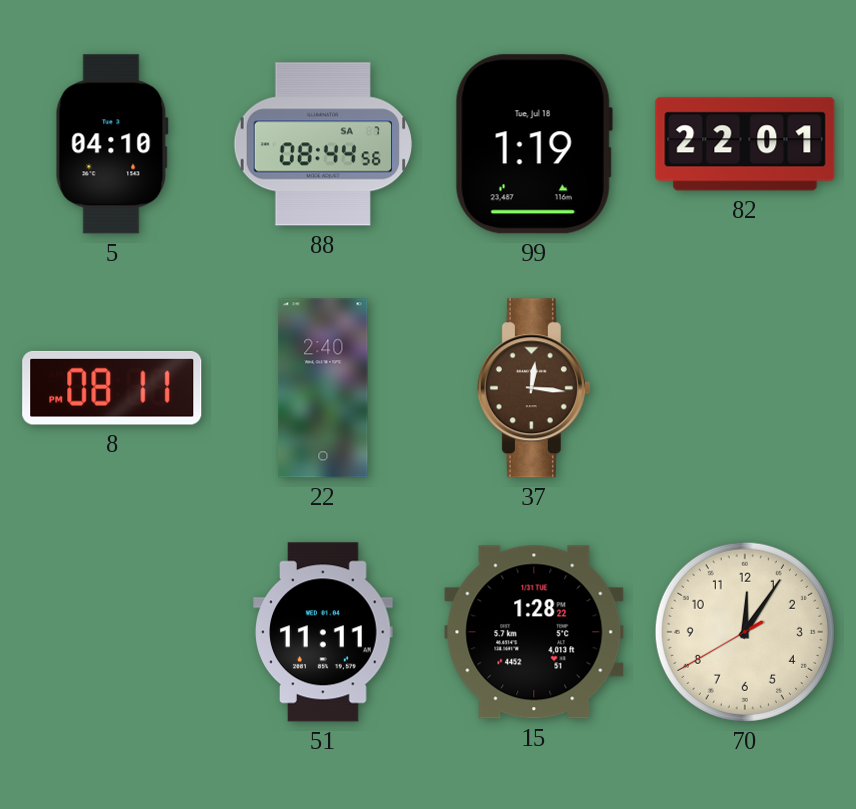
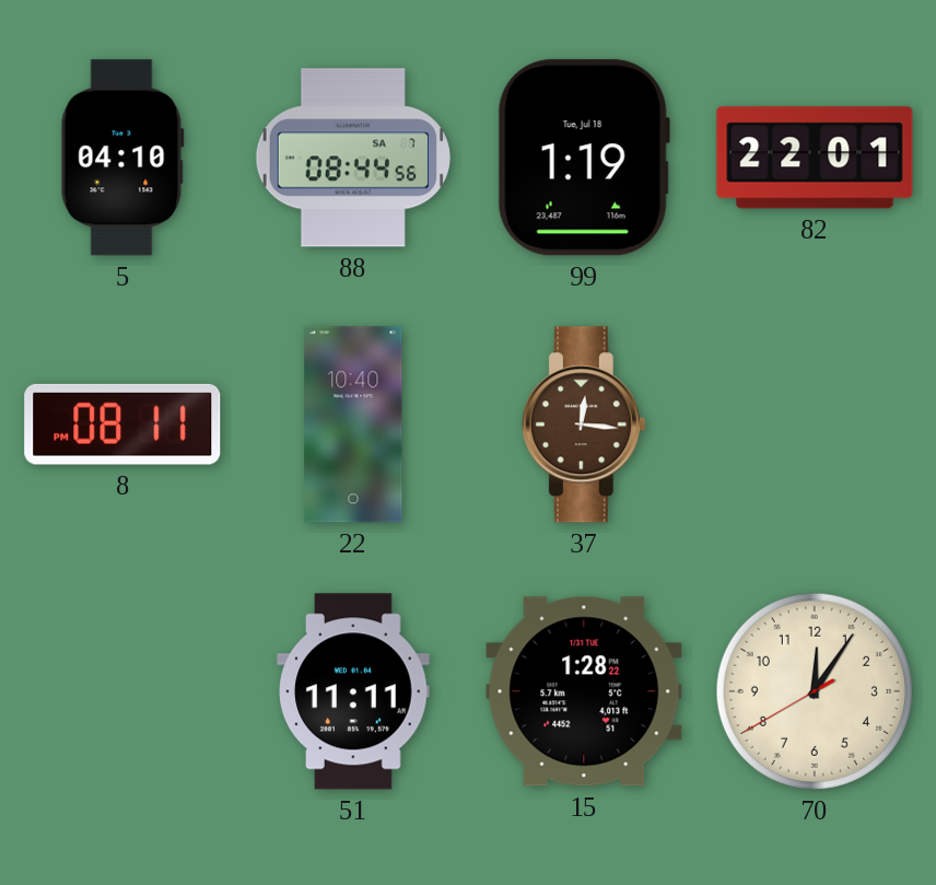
22: 2:40 -> 10:40 (353, 424)
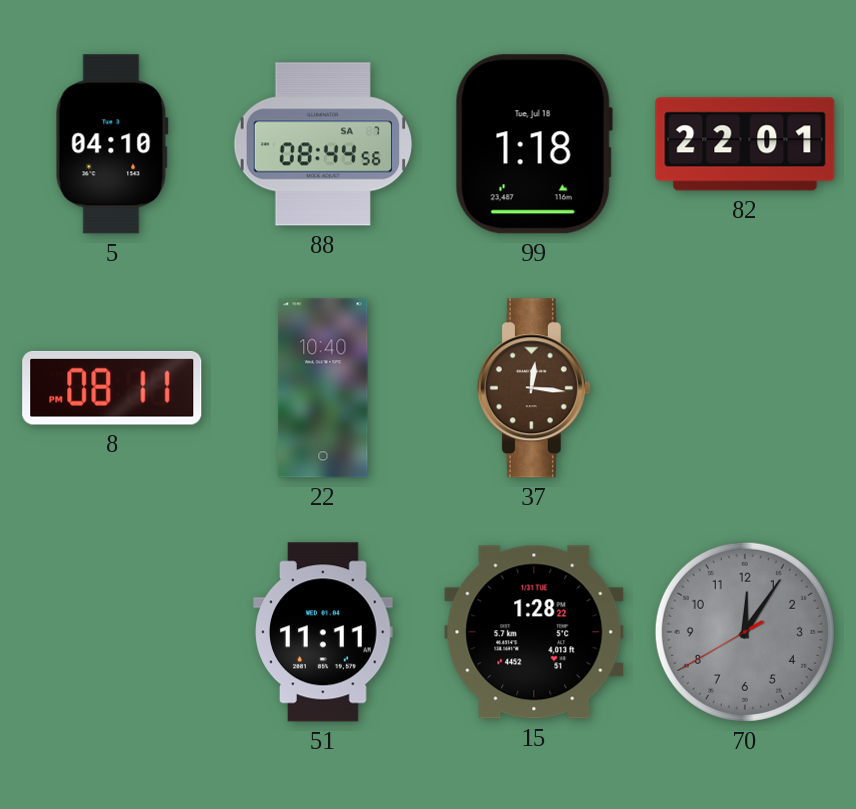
99: 1:19 -> 1:18 (534, 144)
70 dial: cream -> grey (745, 632)
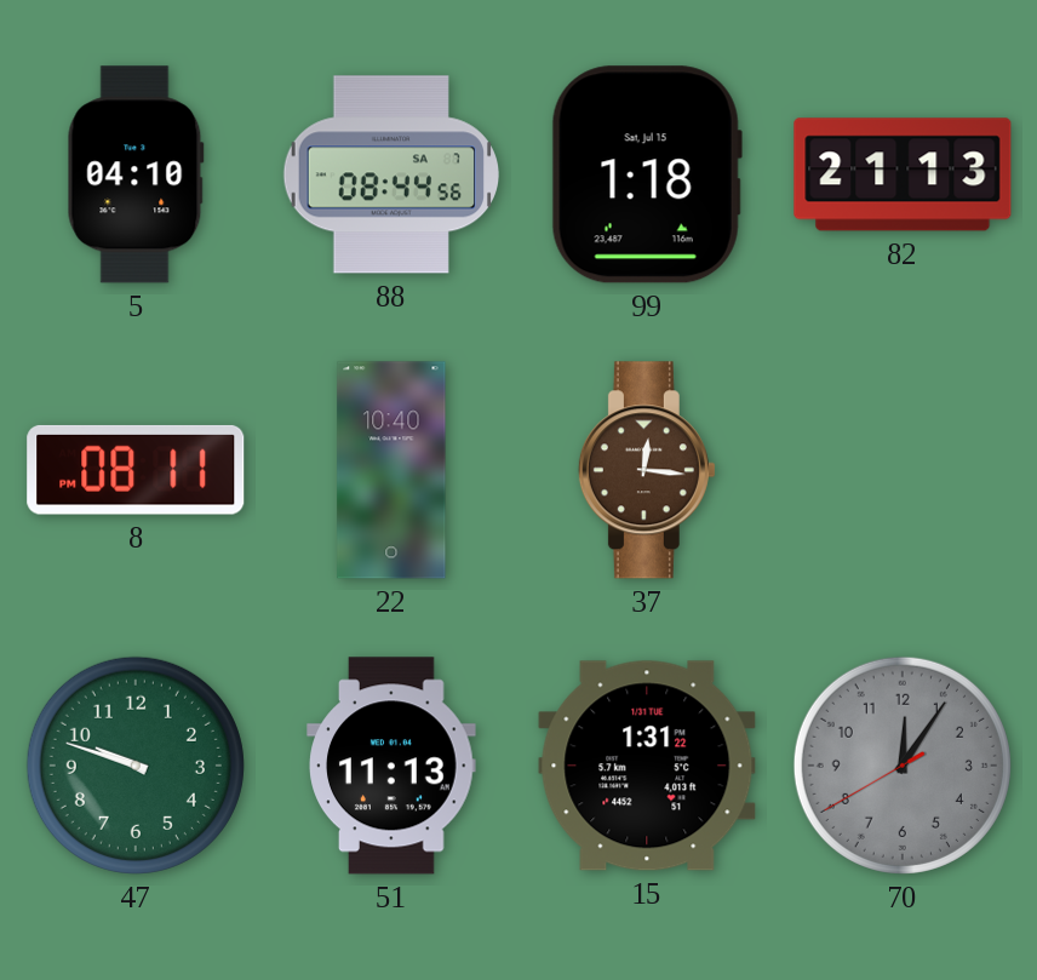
99 date: Tue, Jul 18 -> Sat, Jul 15 (647, 174)
82: 22:01 -> 21:13 (903, 174)
47: none -> 9:48 (136, 766)
51: 11:11 -> 11:13 (391, 766)
15: 1:28 -> 1:31 (647, 766)
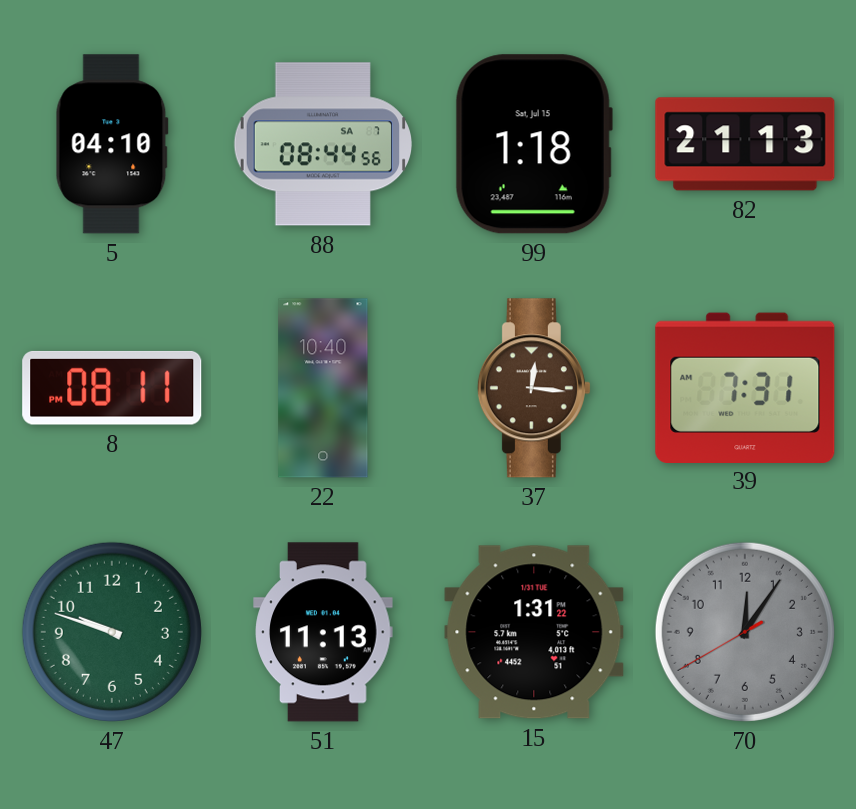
39: none -> 7:31 (745, 387)
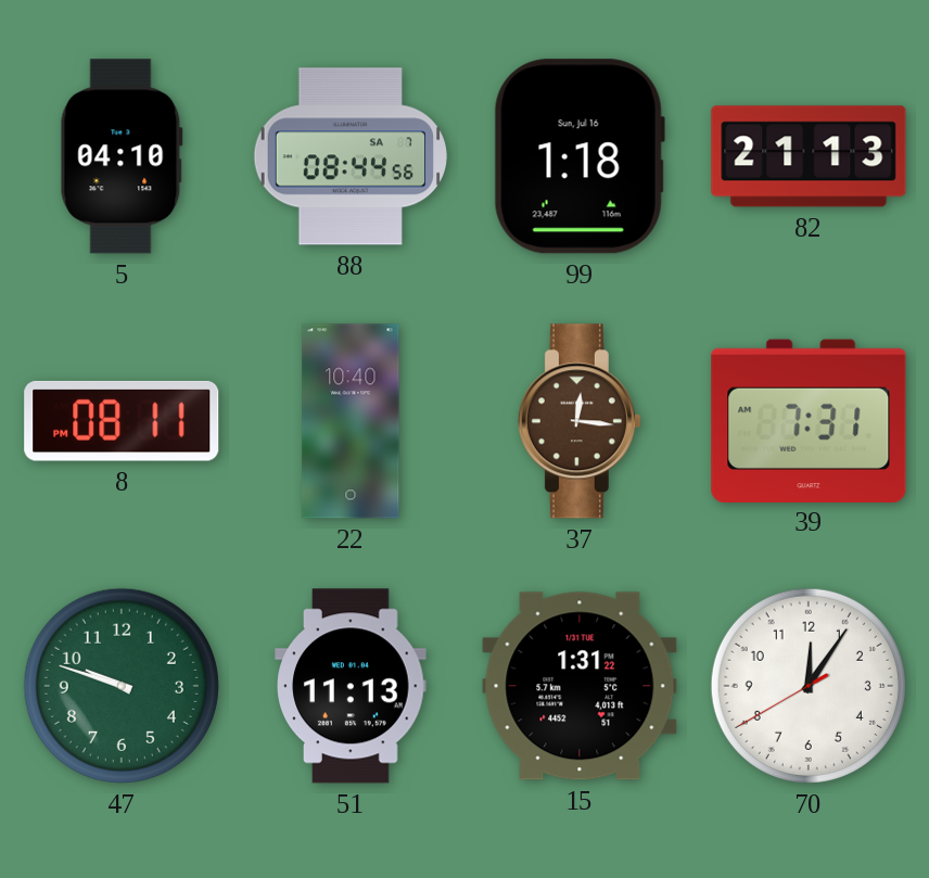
99 date: Sat, Jul 15 -> Sun, Jul 16 (580, 156)
70 dial: grey -> white (809, 686)
